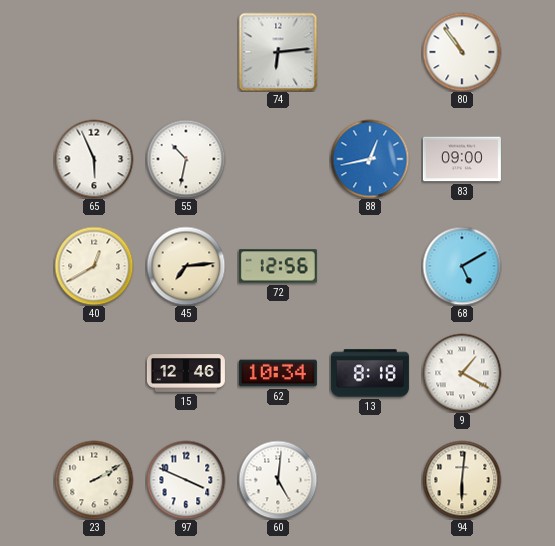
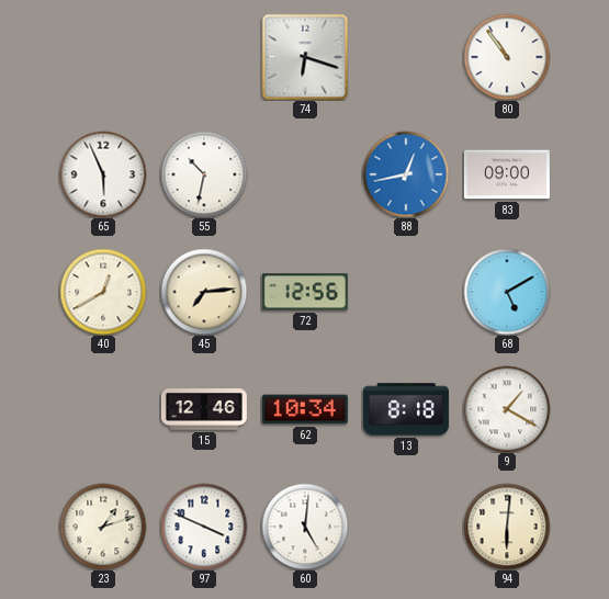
74: 6:14 -> 6:18 (305, 57)
23: 2:10 -> 1:12 (103, 527)
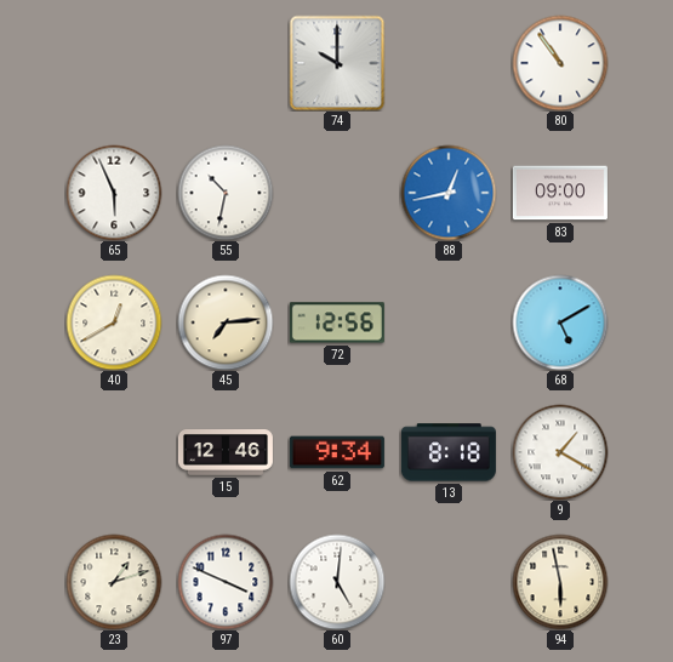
74: 6:18 -> 10:00 (337, 63)
62: 10:34 -> 9:34 (337, 452)
94: 6:01 -> 5:58 (560, 582)
